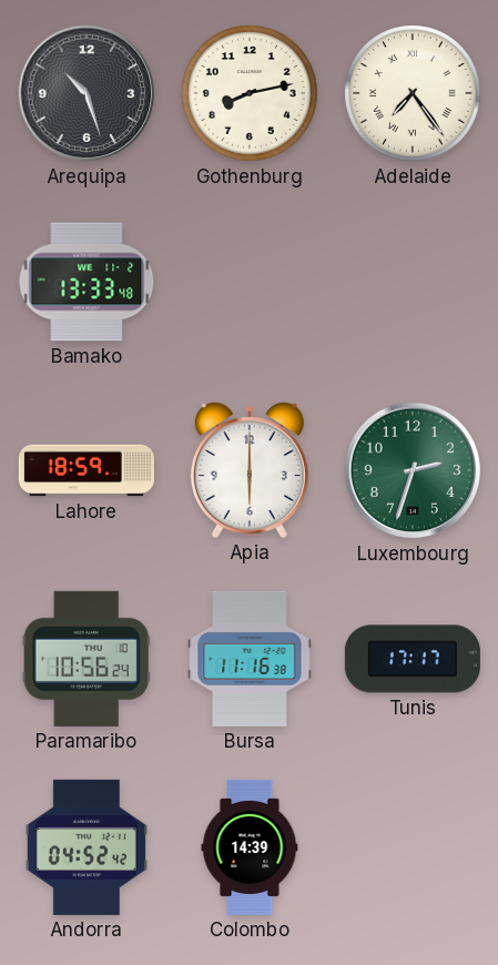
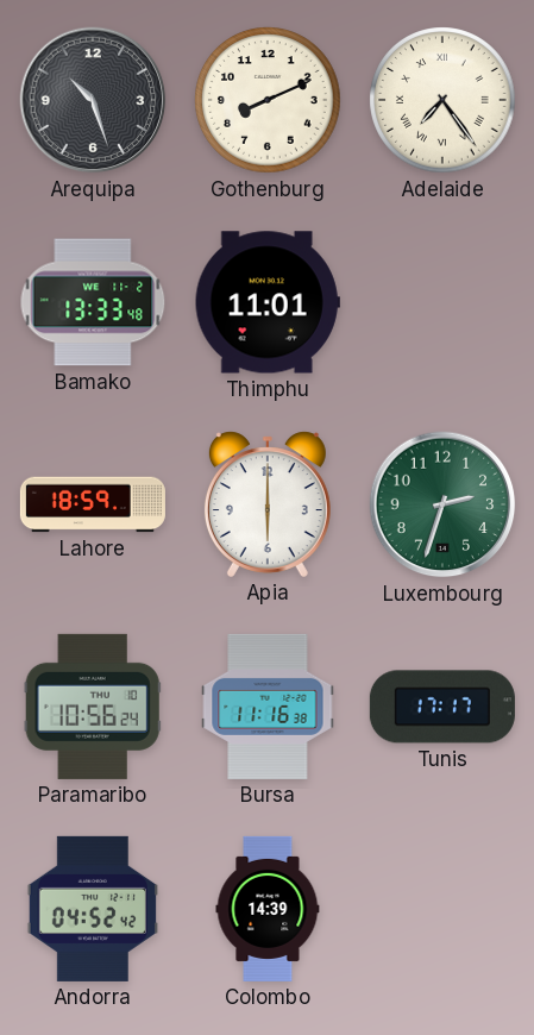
Gothenburg: 8:13 -> 8:11 (268, 100)
Thimphu: none -> 11:01 (268, 302)
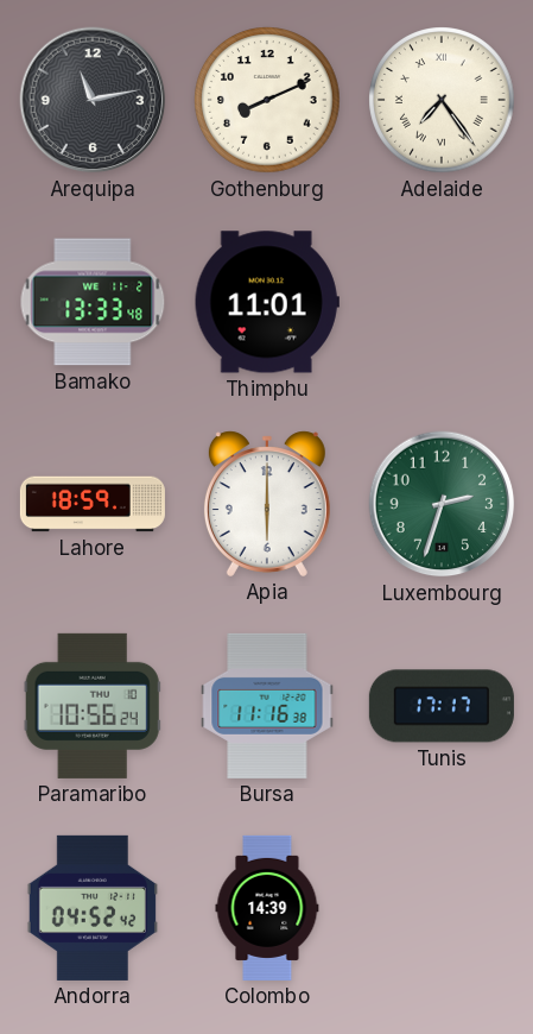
Arequipa: 10:27 -> 11:13 (93, 100)
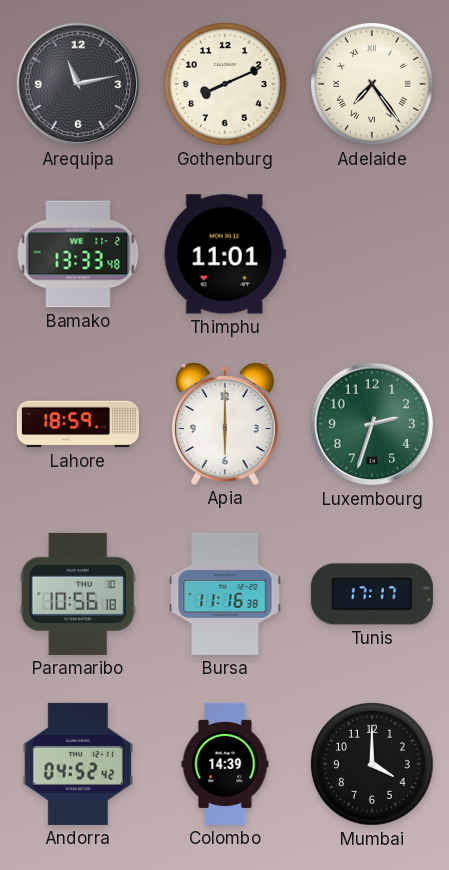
Paramaribo: 10:56:24 -> 10:56:18 (78, 594)
Mumbai: none -> 4:00 (372, 764)
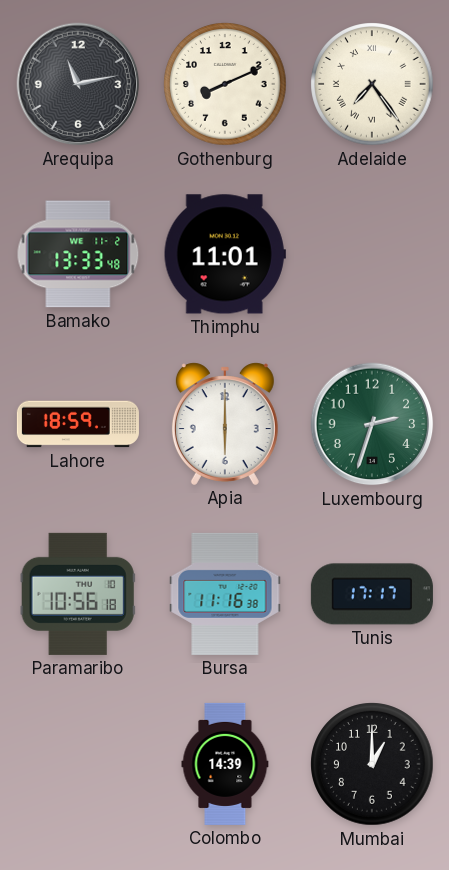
Andorra: 04:52 -> none (77, 764)
Mumbai: 4:00 -> 1:00 (372, 764)
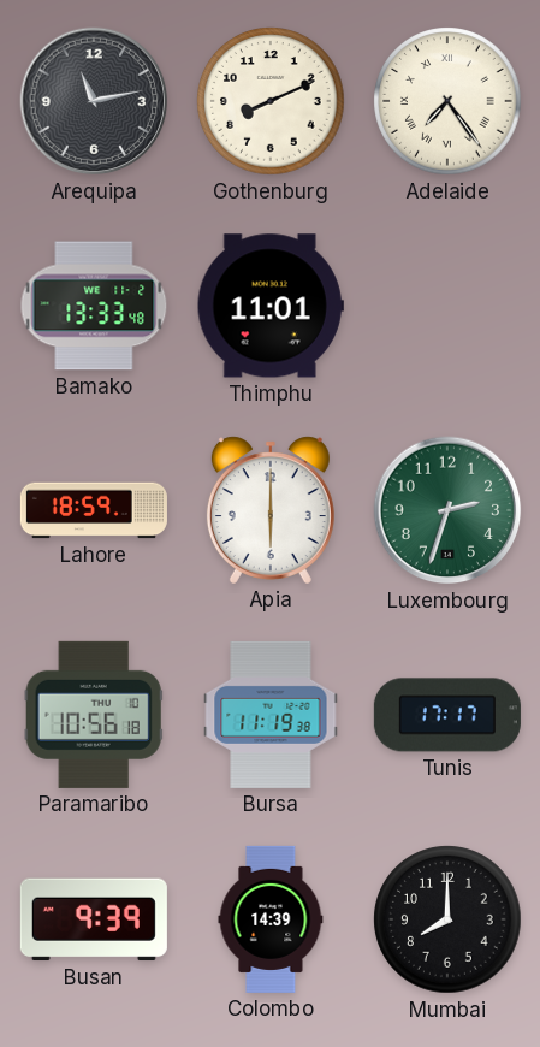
Bursa: 11:16 -> 11:19 (271, 715)
Busan: none -> 9:39 (94, 919)
Mumbai: 1:00 -> 8:00 (447, 919)
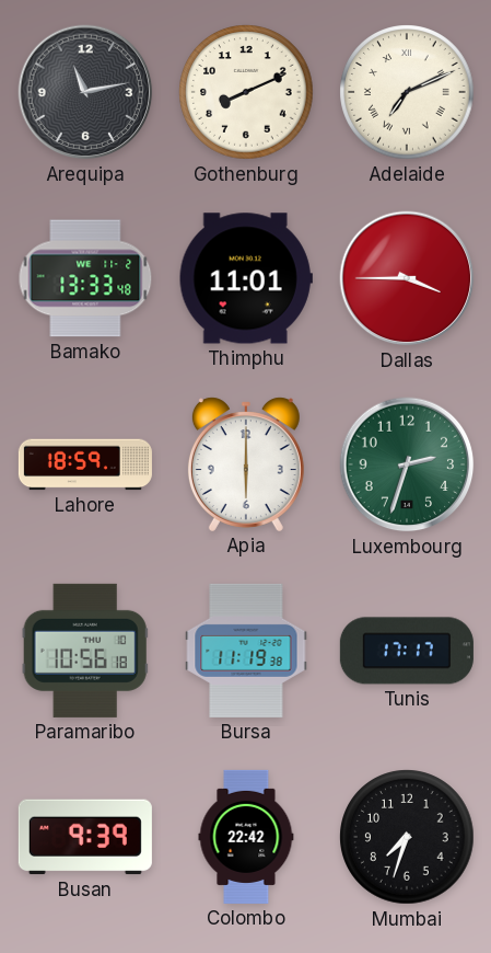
Adelaide: 7:24 -> 7:11 (407, 92)
Dallas: none -> 3:45 (407, 278)
Colombo: 14:39 -> 22:42 (246, 837)
Mumbai: 8:00 -> 7:33 (407, 837)
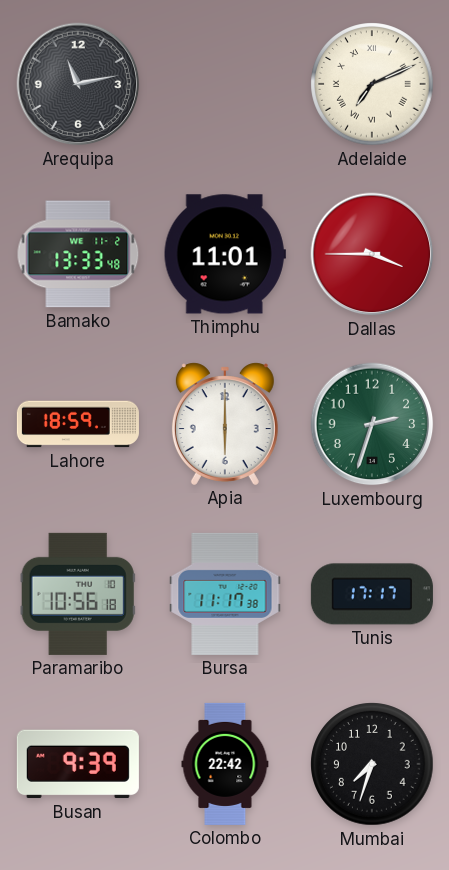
Gothenburg: 8:11 -> none (246, 92)
Bursa: 11:19 -> 11:17 (225, 594)
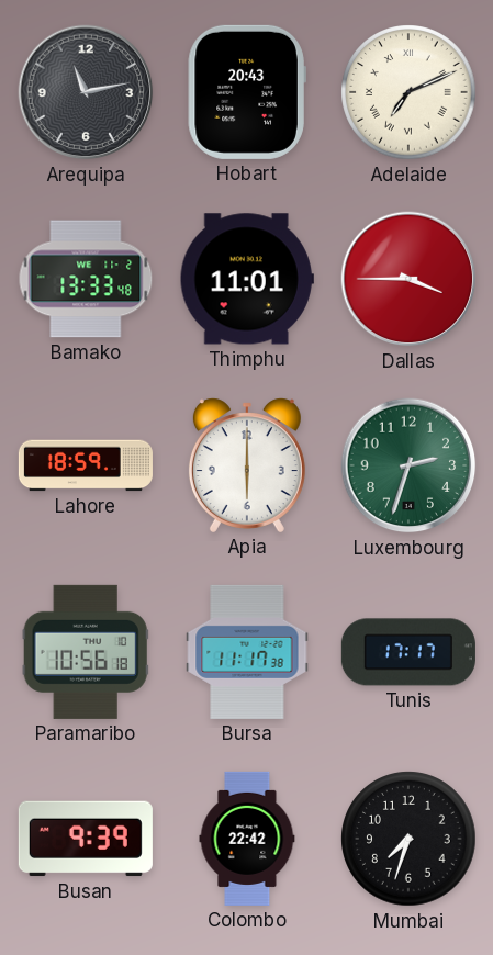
Hobart: none -> 20:43 (247, 92)
